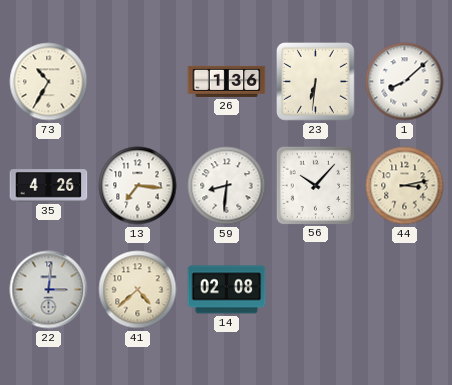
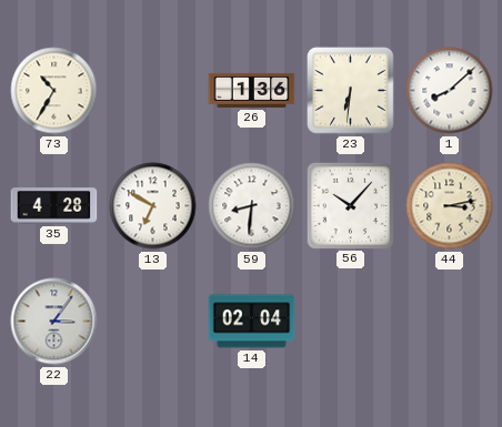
35: 4:26 -> 4:28 (54, 206)
13: 7:16 -> 6:50 (153, 206)
22: 3:01 -> 3:06 (54, 322)
41: 4:38 -> none (138, 290)
14: 02:08 -> 02:04 (252, 322)
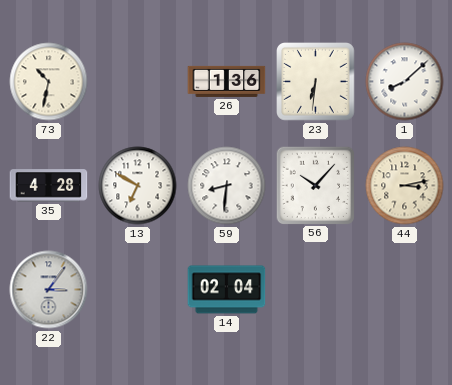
73: 10:35 -> 10:32 (49, 82)
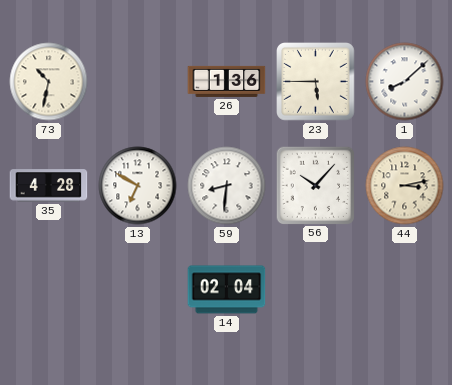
23: 6:31 -> 5:45 (316, 82)
22: 3:06 -> none (49, 290)
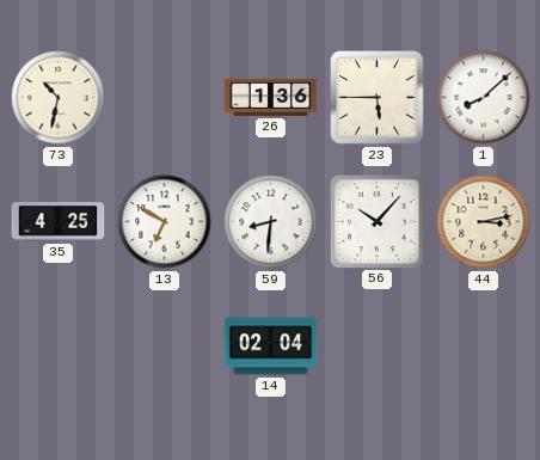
35: 4:28 -> 4:25 (59, 222)
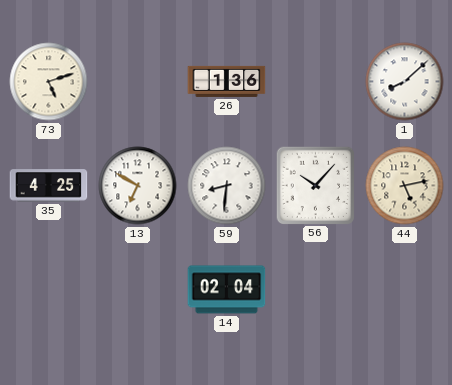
73: 10:32 -> 5:12 (49, 82)
23: 5:45 -> none (378, 98)
44: 3:13 -> 5:13 (405, 186)
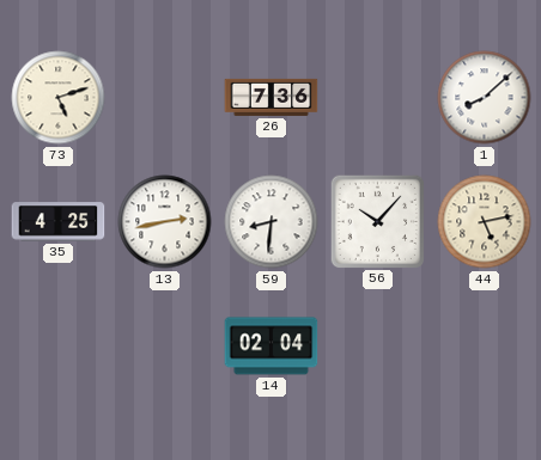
26: 1:36 -> 7:36 (272, 97)
13: 6:50 -> 2:43 (165, 222)
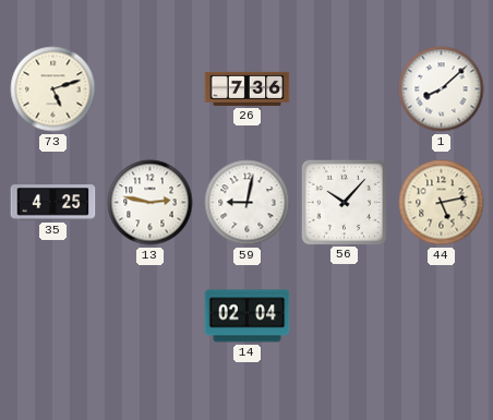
13: 2:43 -> 2:47 (151, 203)
59: 8:31 -> 9:02 (248, 203)
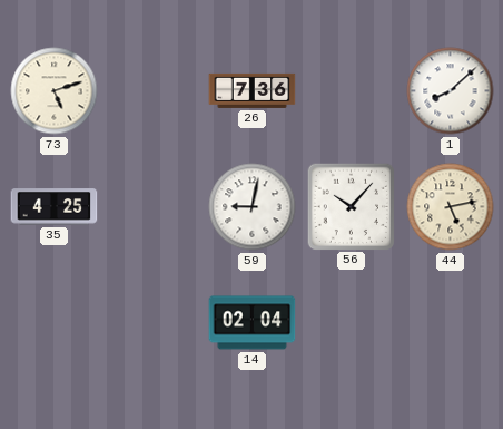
13: 2:47 -> none (151, 203)
